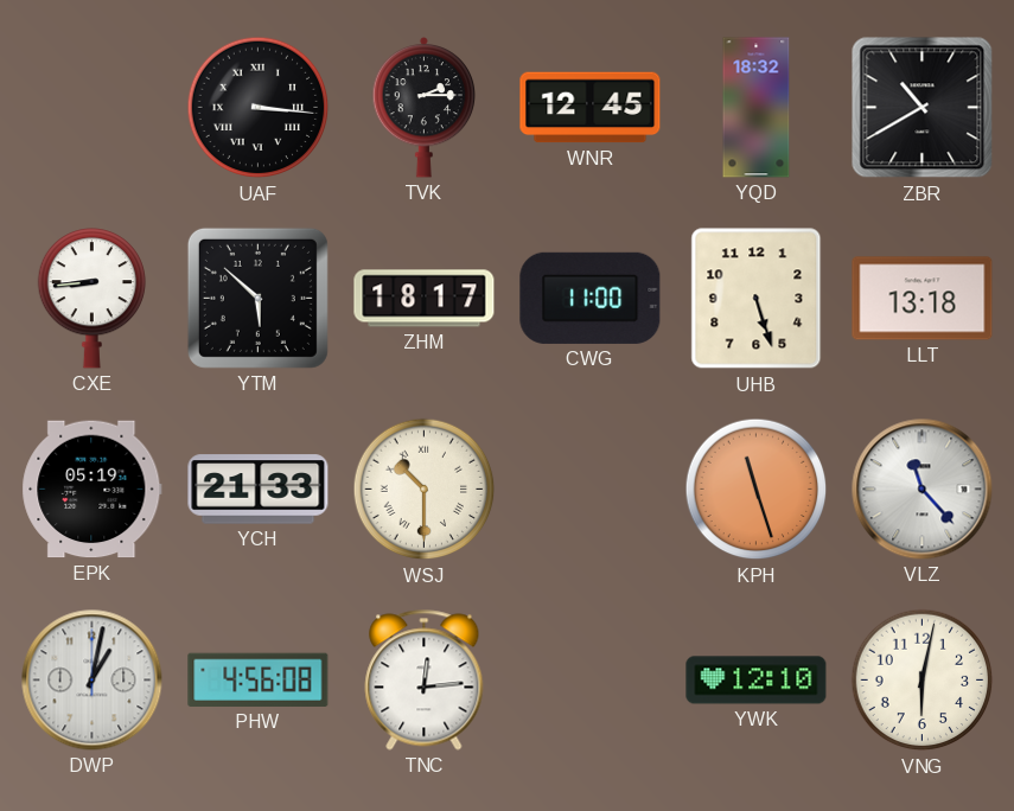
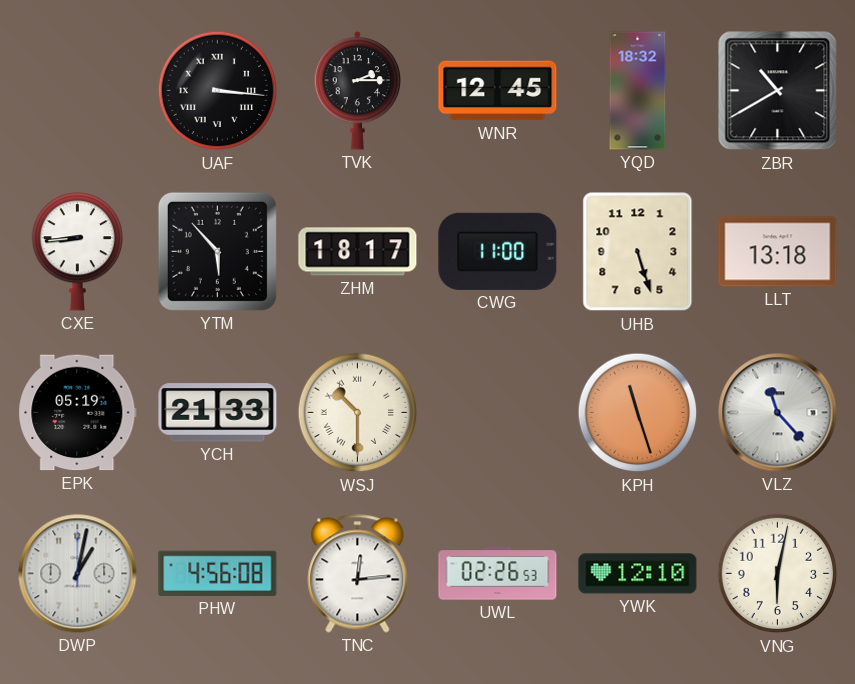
YTM: 5:52 -> 5:53 (217, 251)
UWL: none -> 02:26 (498, 574)
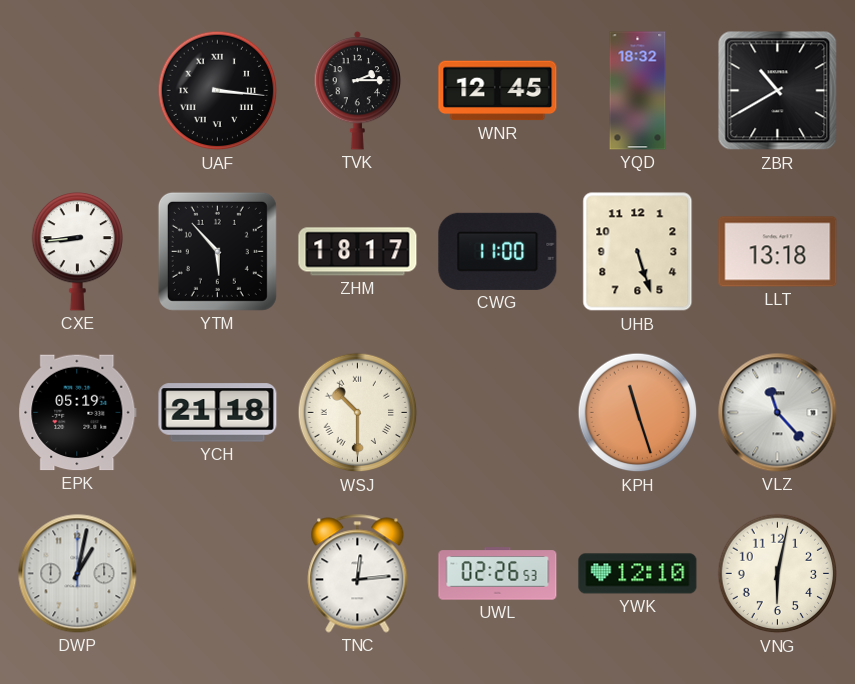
YCH: 21:33 -> 21:18 (218, 413)
PHW: 4:56 -> none (218, 573)
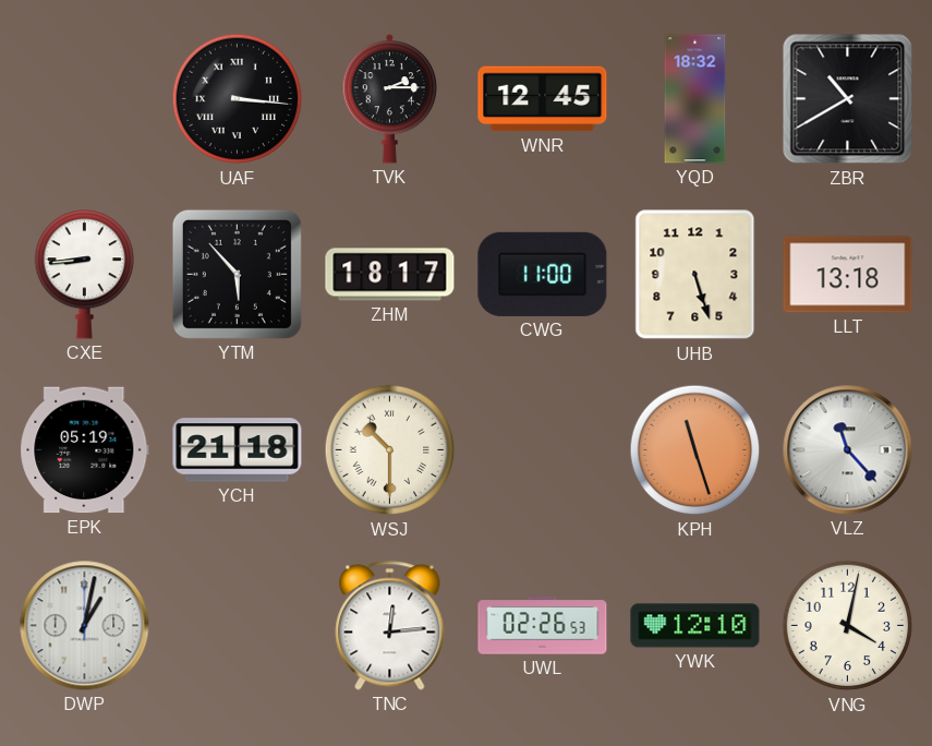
VNG: 6:02 -> 4:02 (848, 626)
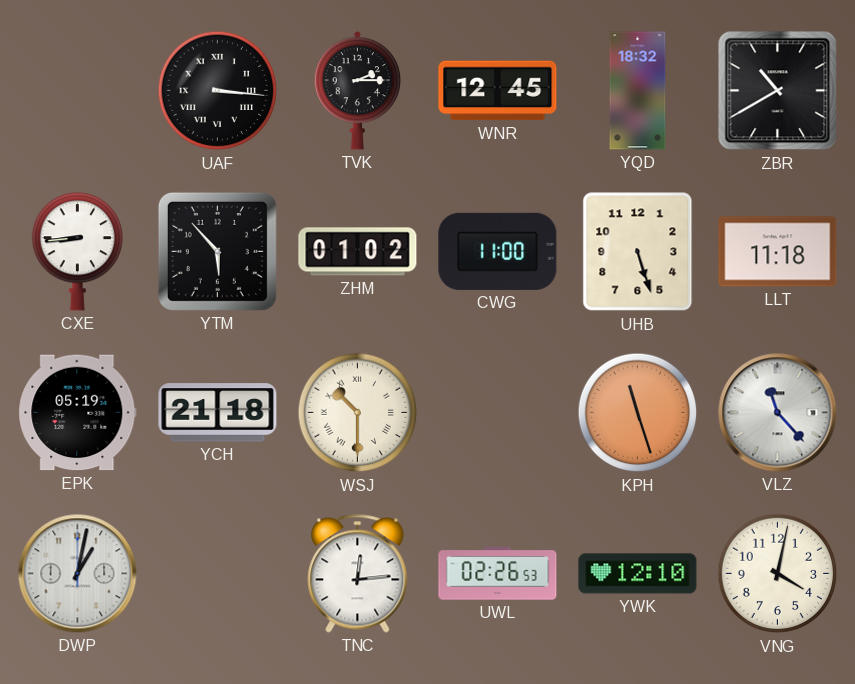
ZHM: 18:17 -> 01:02 (358, 252)
LLT: 13:18 -> 11:18 (778, 252)
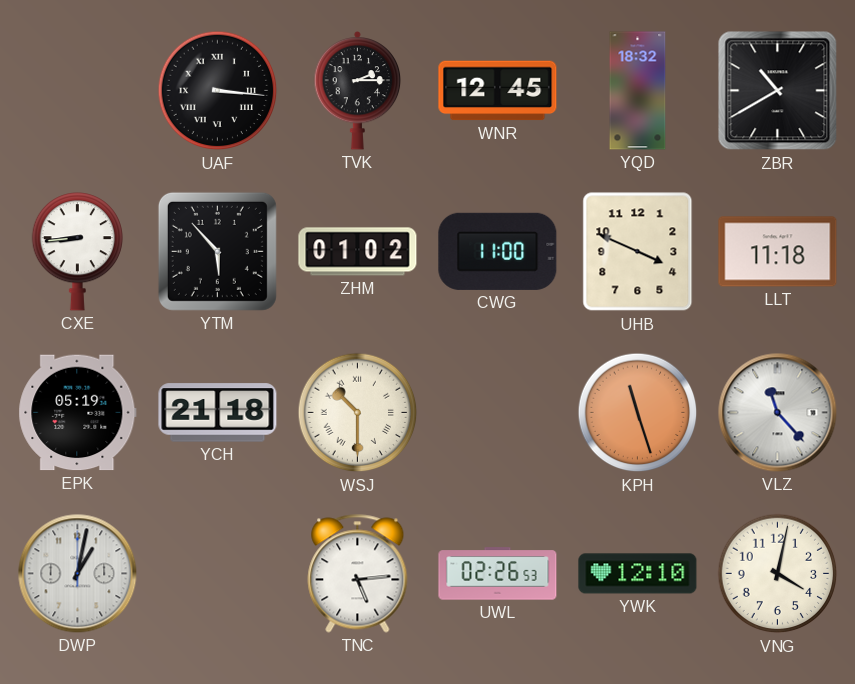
UHB: 5:27 -> 3:49 (638, 252)
TNC: 12:14 -> 5:14 (358, 574)
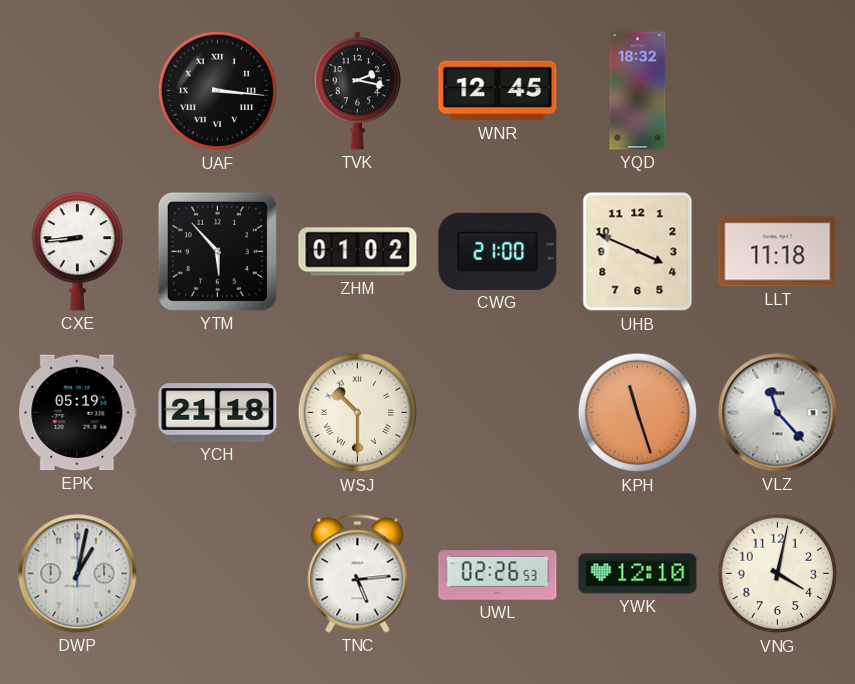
TVK: 2:15 -> 2:17 (358, 90)
ZBR: 10:40 -> none (778, 91)
CWG: 11:00 -> 21:00 (498, 251)
